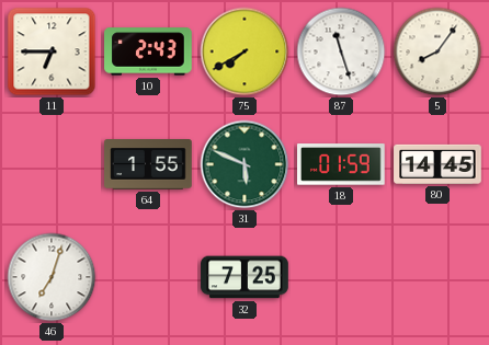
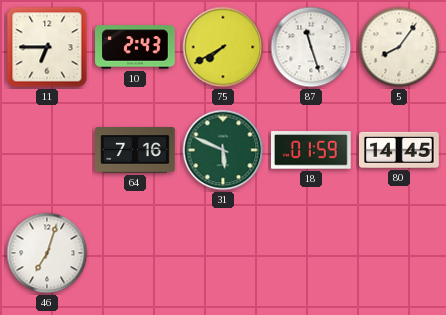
64: 1:55 -> 7:16 (135, 150)
32: 7:25 -> none (244, 277)
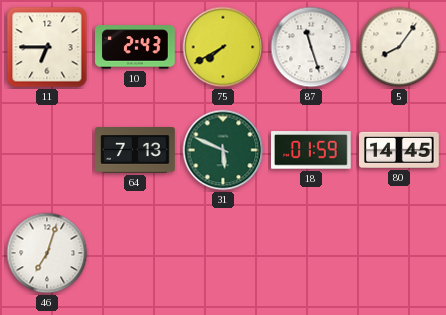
64: 7:16 -> 7:13 (135, 150)
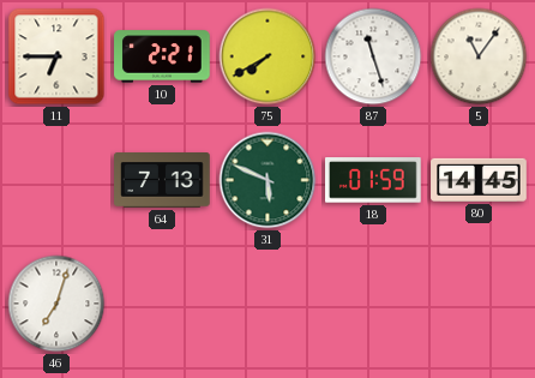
10: 2:43 -> 2:21 (162, 56)
5: 8:06 -> 11:06 (479, 56)
